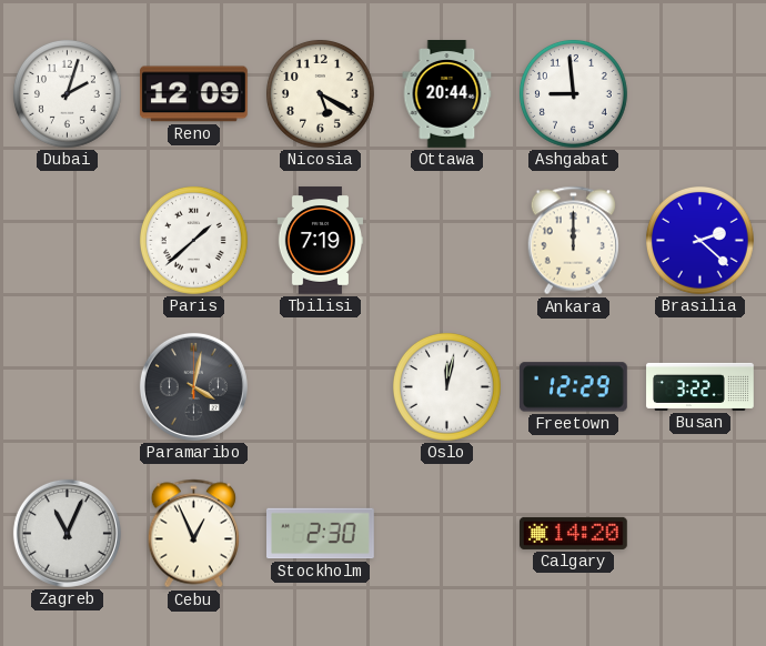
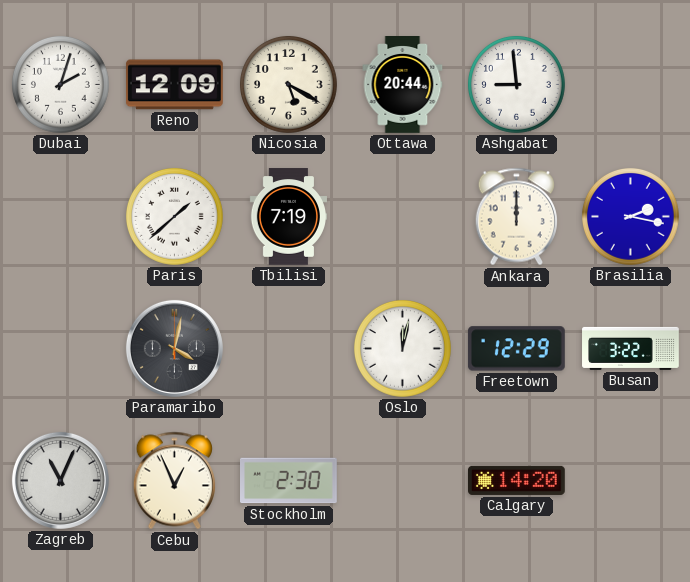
Brasilia: 2:22 -> 2:17 (631, 217)
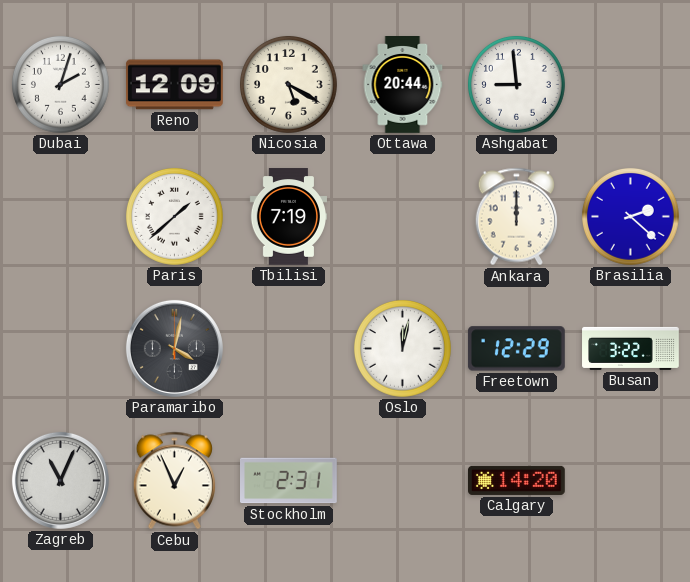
Brasilia: 2:17 -> 2:22 (631, 217)
Stockholm: 2:30 -> 2:31 (289, 481)
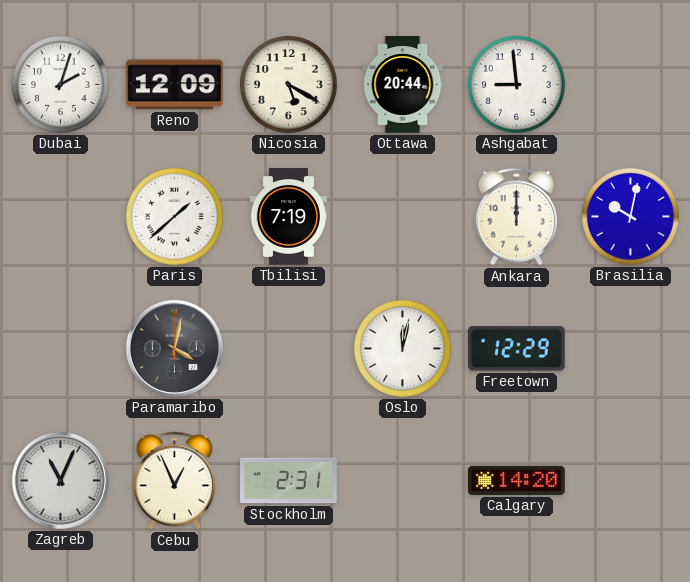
Brasilia: 2:22 -> 10:02 (631, 217)
Busan: 3:22 -> none (631, 348)
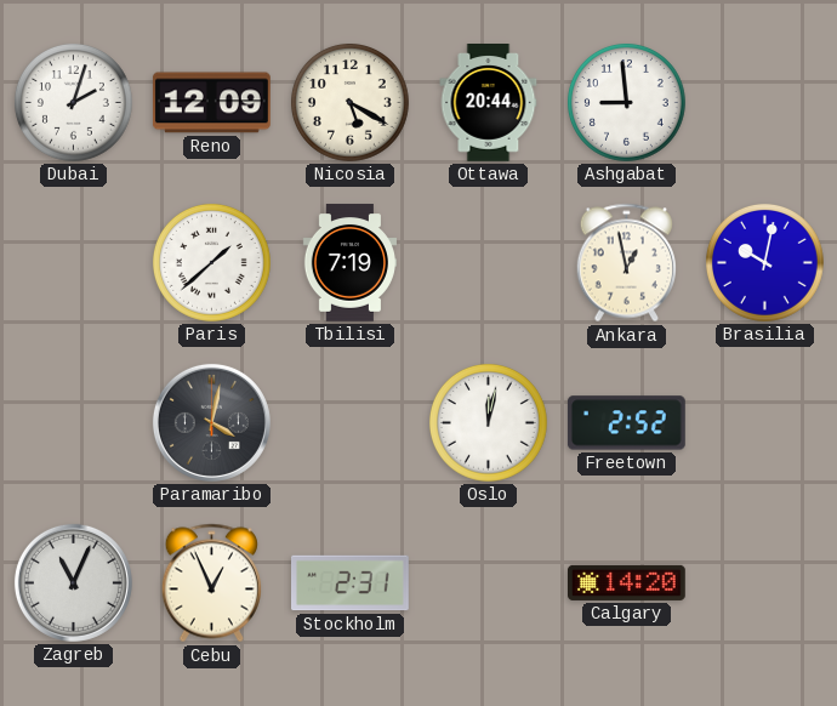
Ankara: 12:00 -> 12:58 (626, 263)
Freetown: 12:29 -> 2:52 (626, 423)
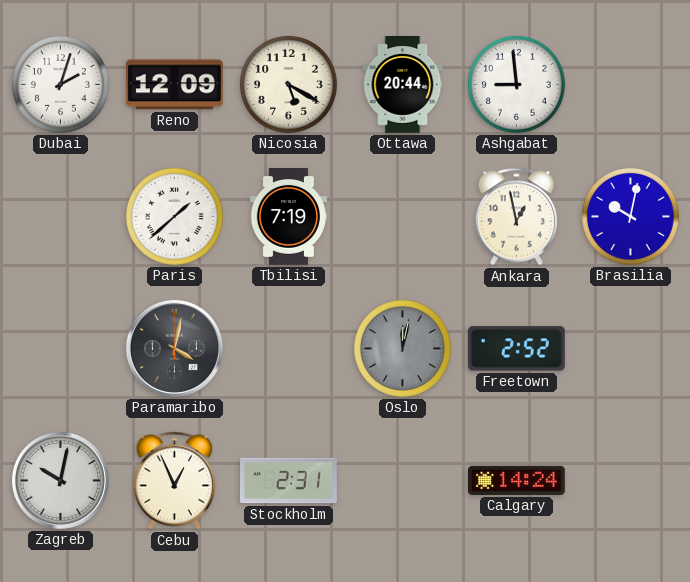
Oslo dial: white -> grey (403, 349)
Zagreb: 11:04 -> 10:02 (60, 480)
Calgary: 14:20 -> 14:24 (517, 480)
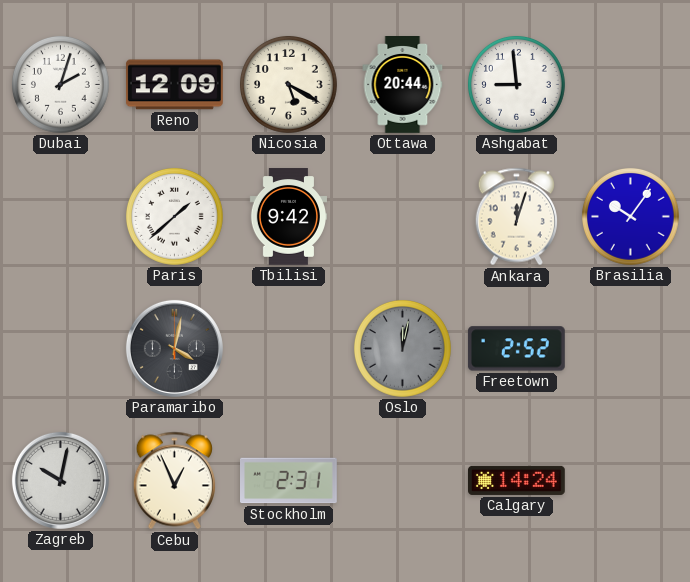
Tbilisi: 7:19 -> 9:42 (288, 217)
Ankara: 12:58 -> 12:03 (516, 217)
Brasilia: 10:02 -> 10:06 (631, 217)
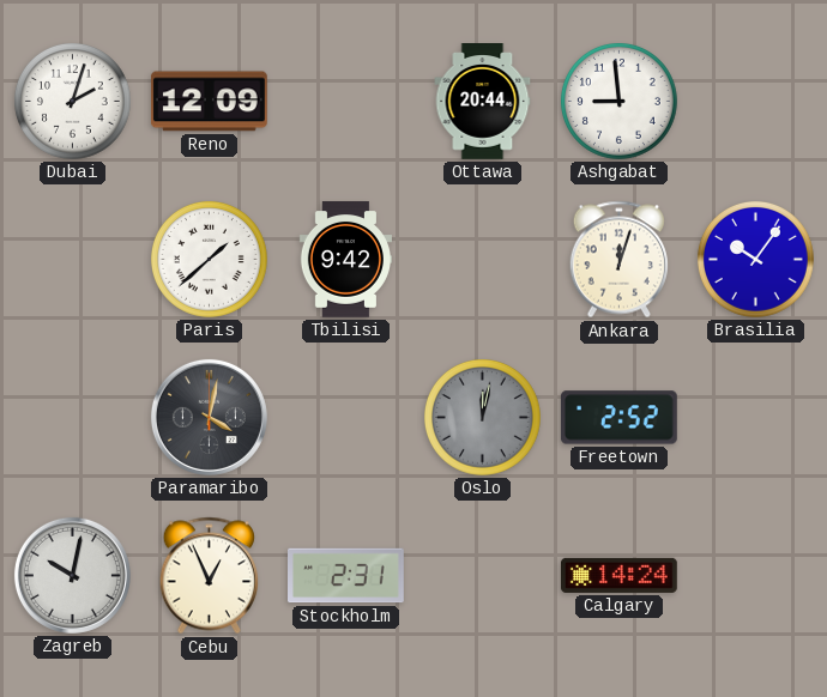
Nicosia: 5:20 -> none (289, 85)
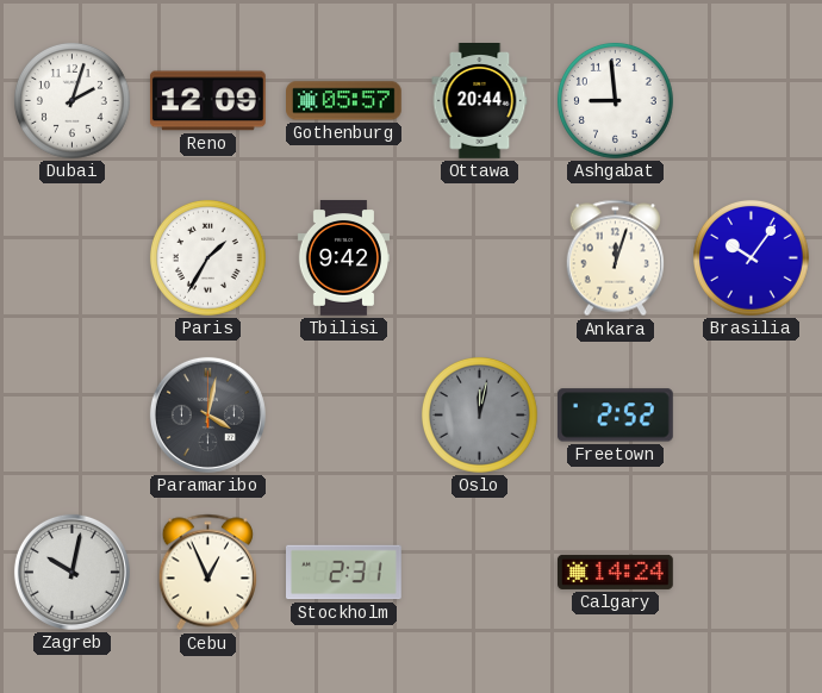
Gothenburg: none -> 05:57 (344, 101)
Paris: 1:38 -> 1:35 (208, 258)
